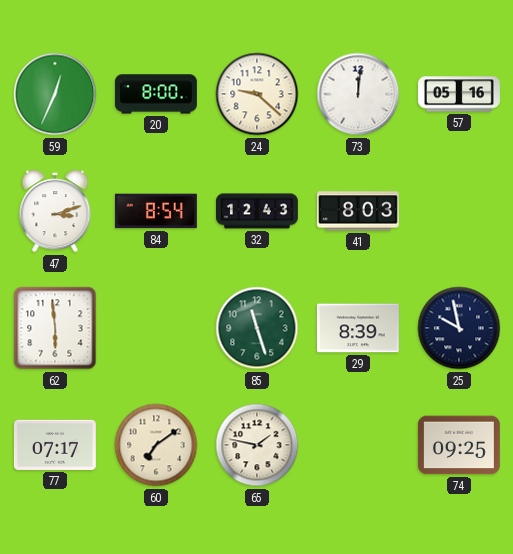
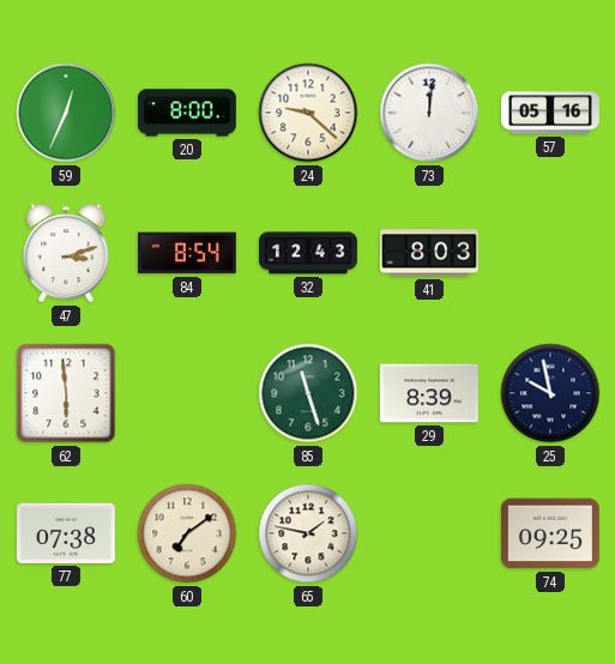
77: 07:17 -> 07:38 (66, 533)
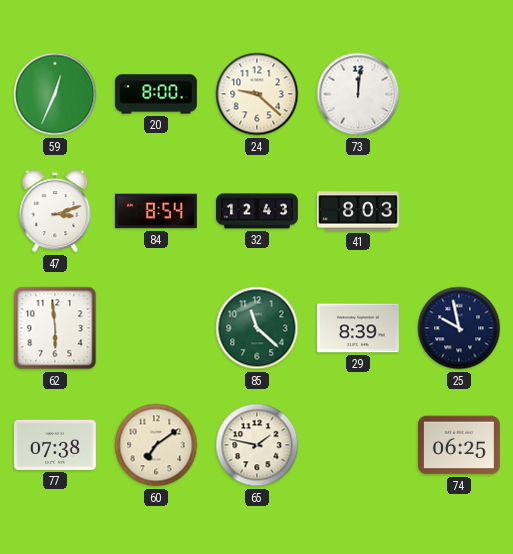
57: 05:16 -> none (550, 113)
85: 11:27 -> 11:22 (257, 328)
74: 09:25 -> 06:25 (459, 445)
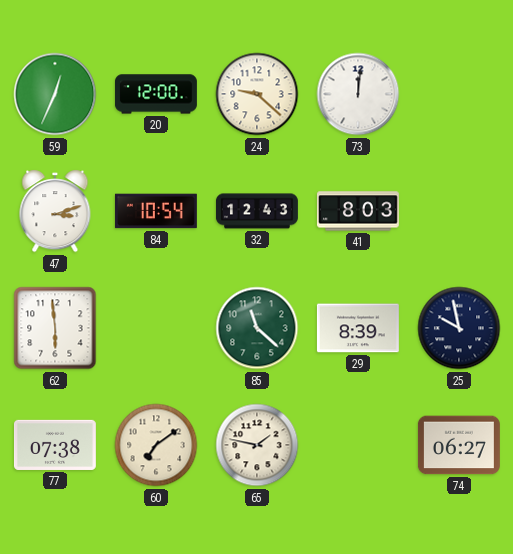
20: 8:00 -> 12:00 (156, 94)
84: 8:54 -> 10:54 (156, 211)
74: 06:25 -> 06:27 (459, 445)
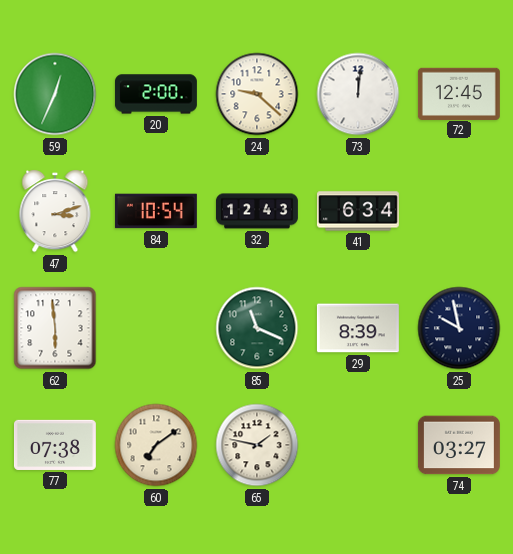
20: 12:00 -> 2:00 (156, 94)
72: none -> 12:45 (459, 93)
41: 8:03 -> 6:34 (358, 211)
85: 11:22 -> 11:19 (257, 328)
74: 06:27 -> 03:27 (459, 445)
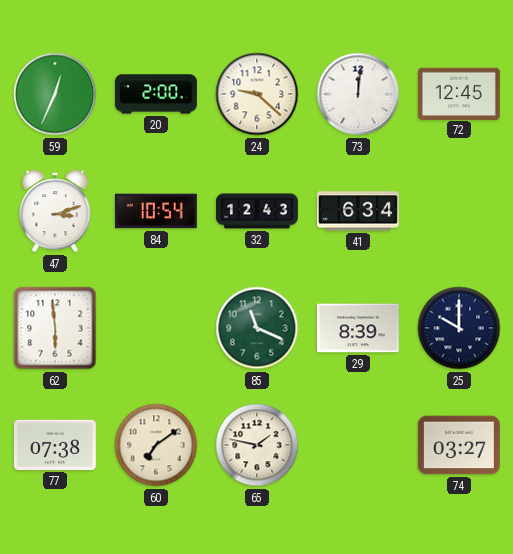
25: 9:58 -> 10:00 (459, 328)
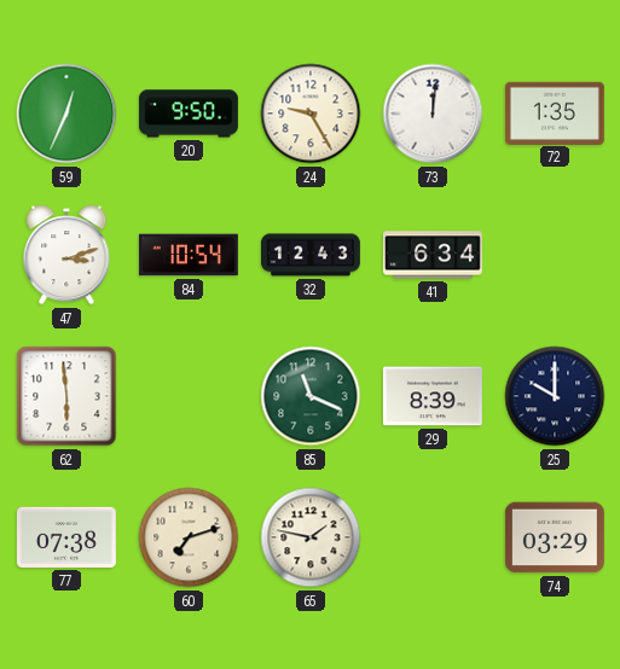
20: 2:00 -> 9:50 (189, 114)
24: 9:22 -> 9:25 (311, 114)
72: 12:45 -> 1:35 (555, 112)
60: 7:09 -> 7:12 (189, 537)
74: 03:27 -> 03:29 (555, 537)
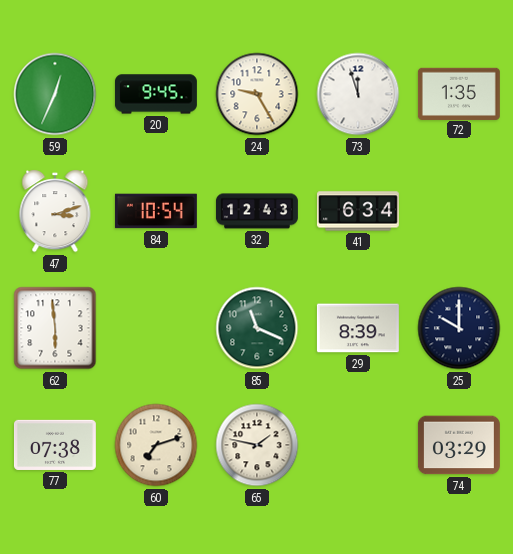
20: 9:50 -> 9:45 (156, 94)
73: 12:01 -> 11:57 (358, 94)
